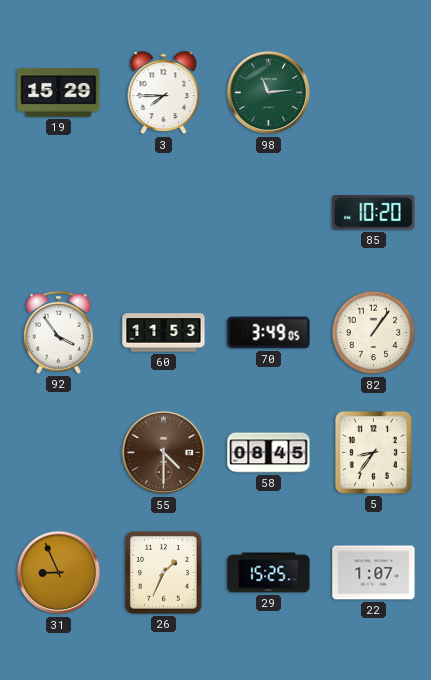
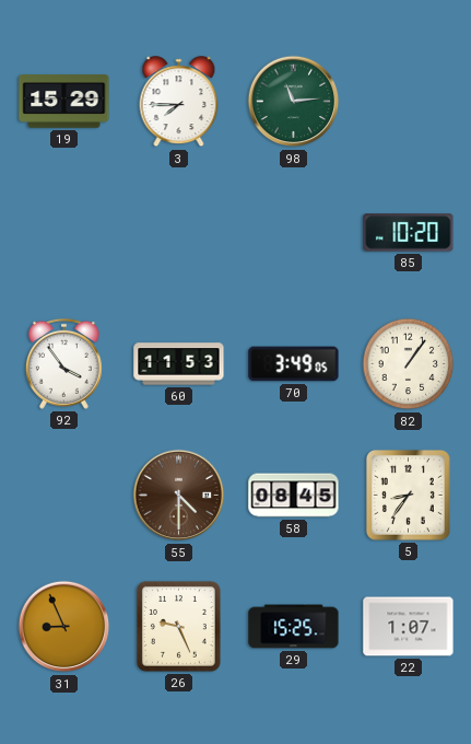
26: 1:34 -> 9:26 (178, 626)
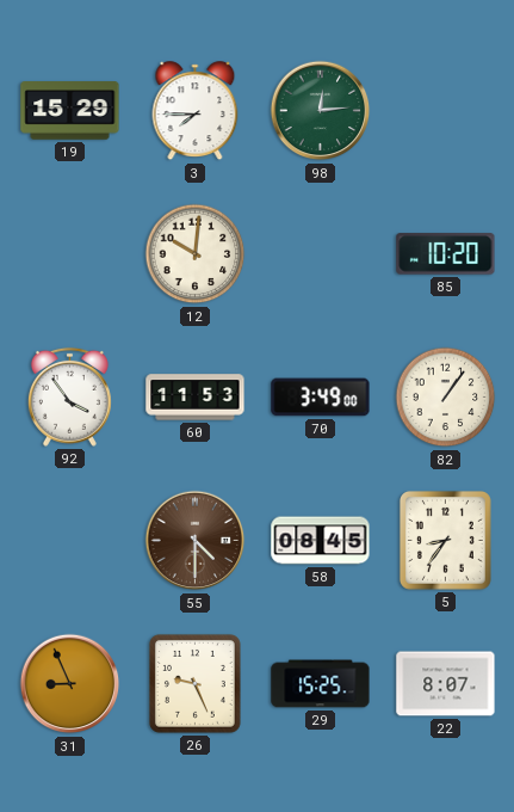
98: 11:14 -> 12:14 (321, 111)
12: none -> 10:01 (196, 254)
70: 3:49:05 -> 3:49:00 (321, 398)
22: 1:07 -> 8:07 (446, 684)
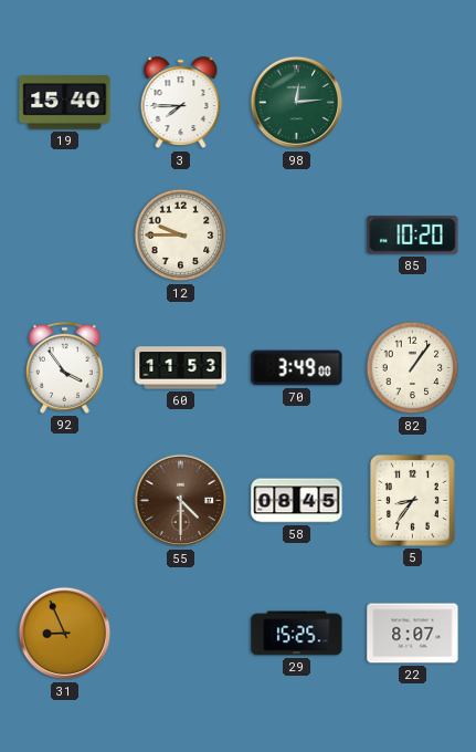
19: 15:29 -> 15:40 (65, 103)
12: 10:01 -> 9:45 (181, 236)
26: 9:26 -> none (194, 683)
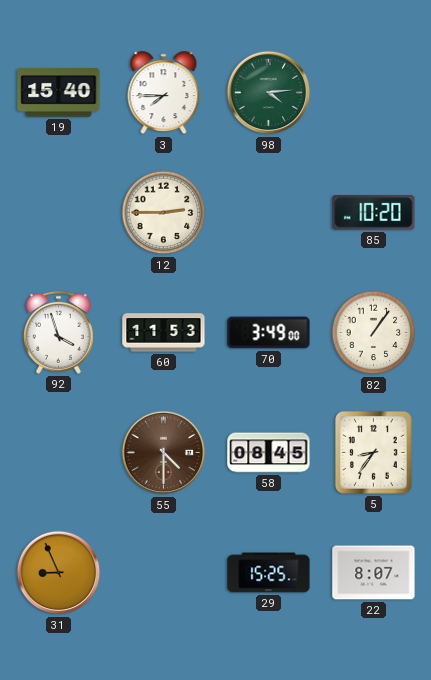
98: 12:14 -> 4:14 (269, 93)
12: 9:45 -> 2:45 (164, 213)
92: 3:54 -> 3:57 (58, 332)
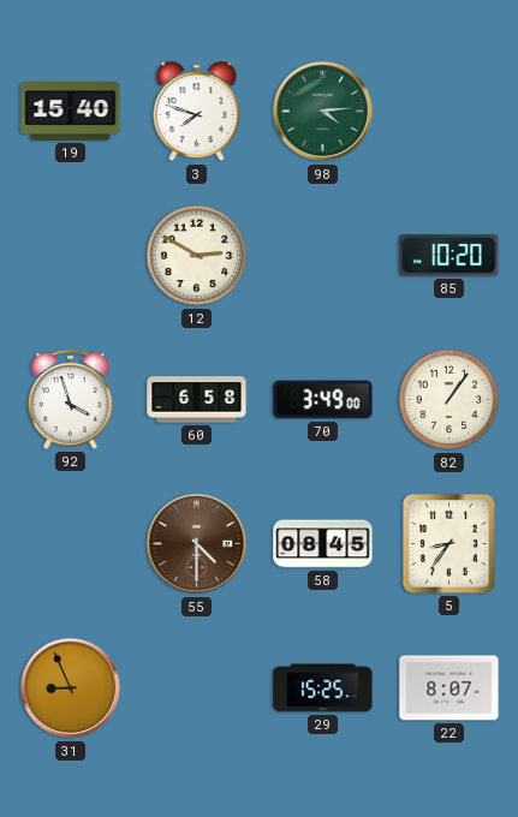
3: 7:45 -> 7:48 (197, 112)
12: 2:45 -> 2:50 (197, 256)
60: 11:53 -> 6:58 (197, 400)
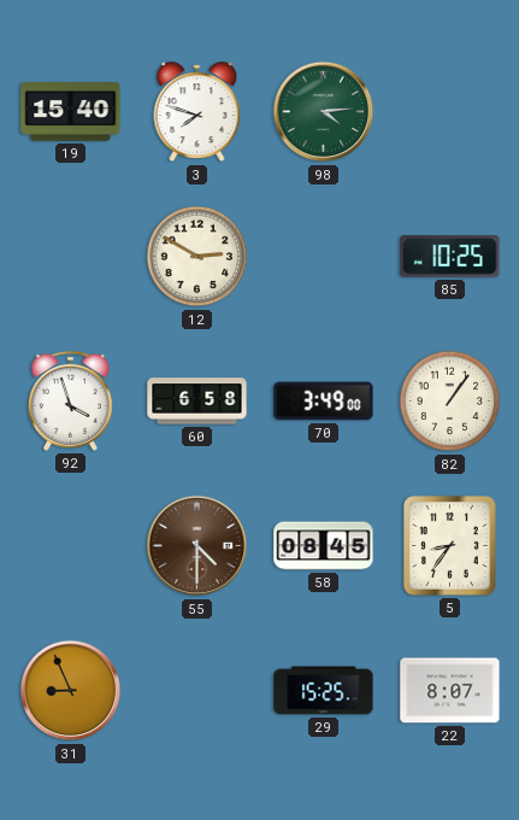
85: 10:20 -> 10:25 (450, 257)
